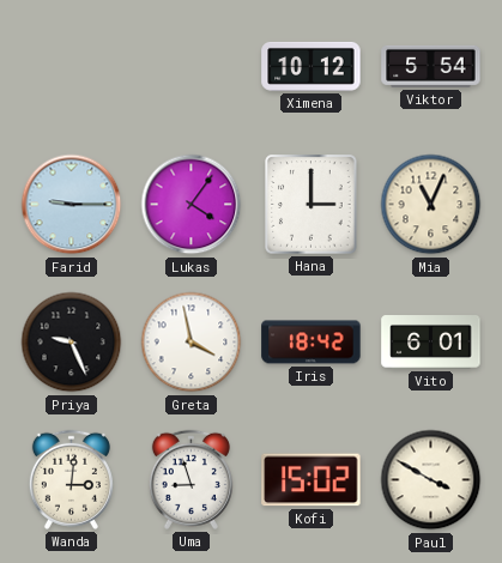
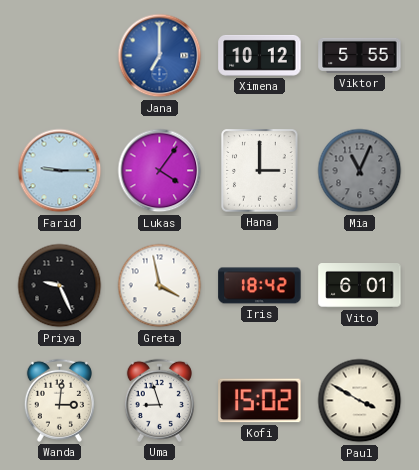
Jana: none -> 7:00 (160, 56)
Viktor: 5:54 -> 5:55 (360, 55)
Mia dial: cream -> grey (360, 171)
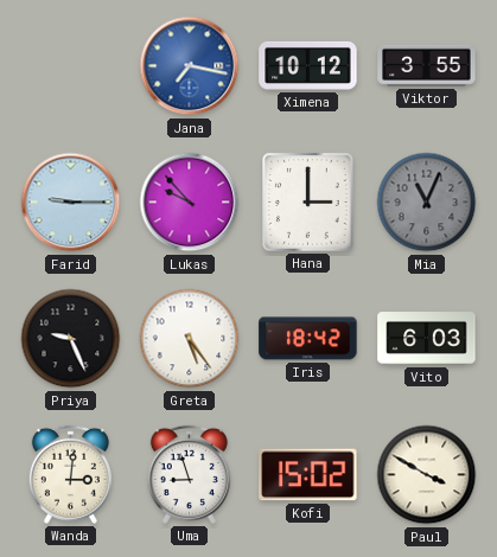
Jana: 7:00 -> 7:17 (190, 66)
Viktor: 5:55 -> 3:55 (427, 65)
Lukas: 4:06 -> 9:53 (190, 203)
Greta: 3:58 -> 5:24 (190, 339)
Vito: 6:01 -> 6:03 (427, 339)
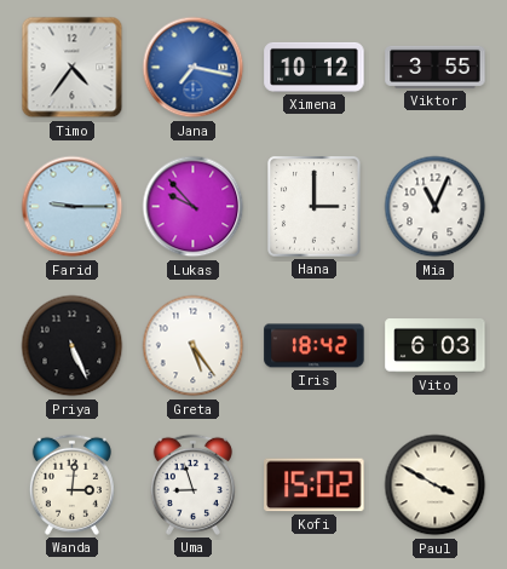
Timo: none -> 4:36 (73, 68)
Mia dial: grey -> white (436, 207)
Priya: 9:26 -> 5:26 (73, 346)
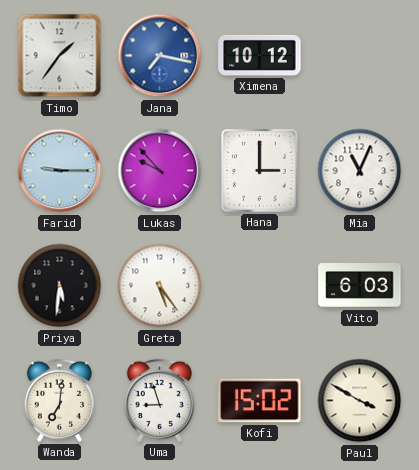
Timo: 4:36 -> 1:36 (60, 56)
Viktor: 3:55 -> none (436, 67)
Priya: 5:26 -> 5:31 (60, 286)
Iris: 18:42 -> none (315, 346)
Wanda: 3:01 -> 7:01 (59, 400)
